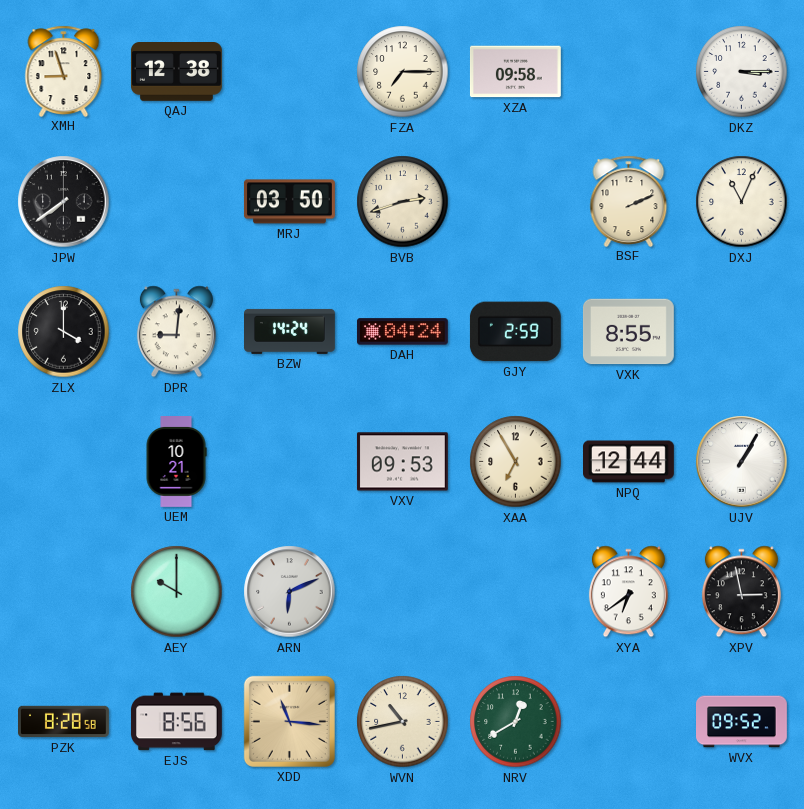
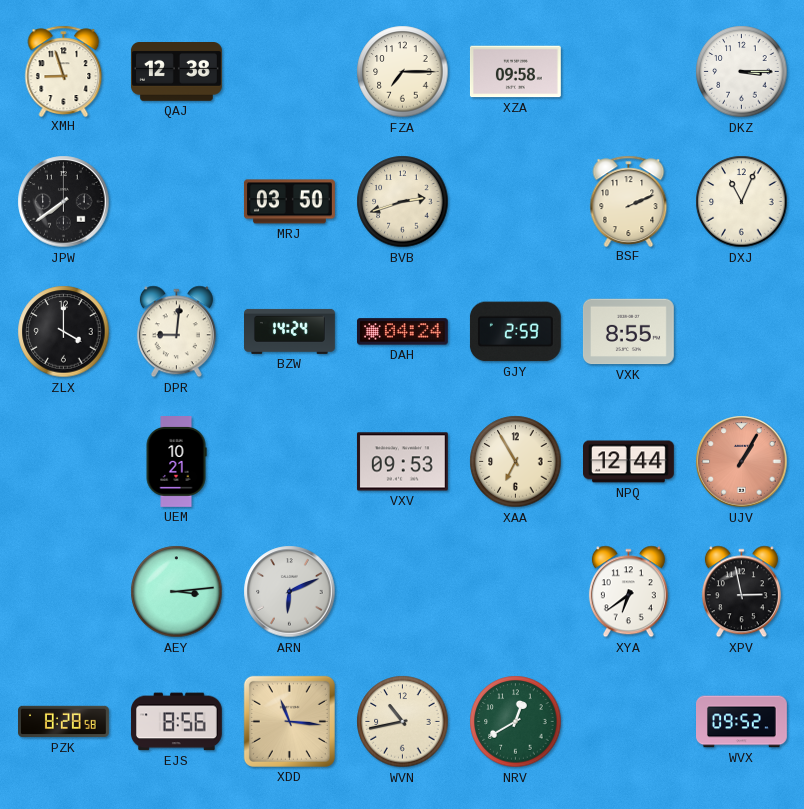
UJV dial: white -> salmon (742, 462)
AEY: 10:00 -> 3:14 (177, 592)
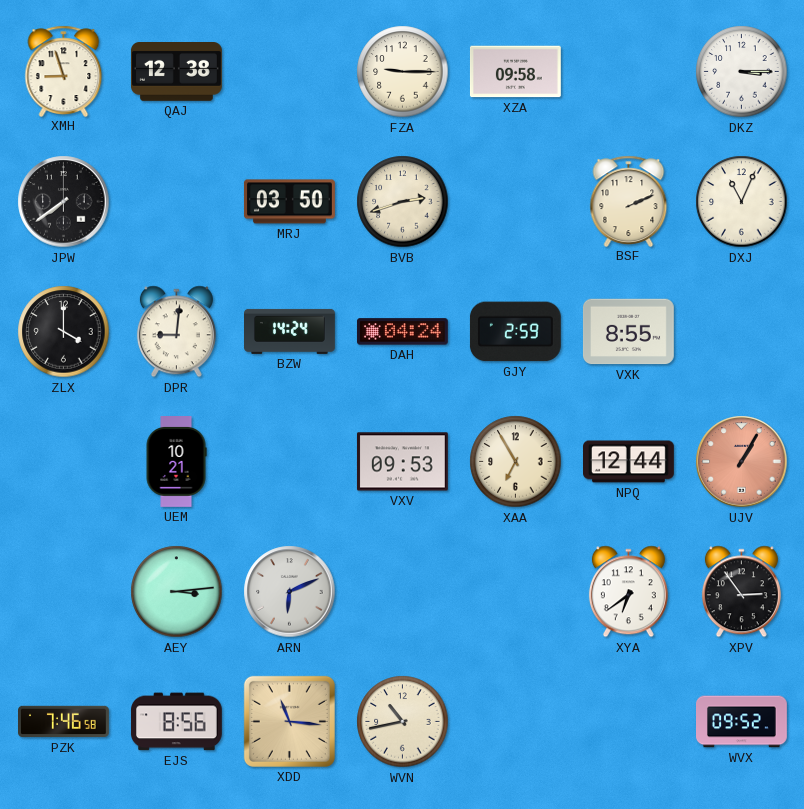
FZA: 7:15 -> 9:15 (403, 72)
XPV: 2:58 -> 2:54 (741, 592)
PZK: 8:28 -> 7:46 (64, 722)
NRV: 12:40 -> none (516, 722)
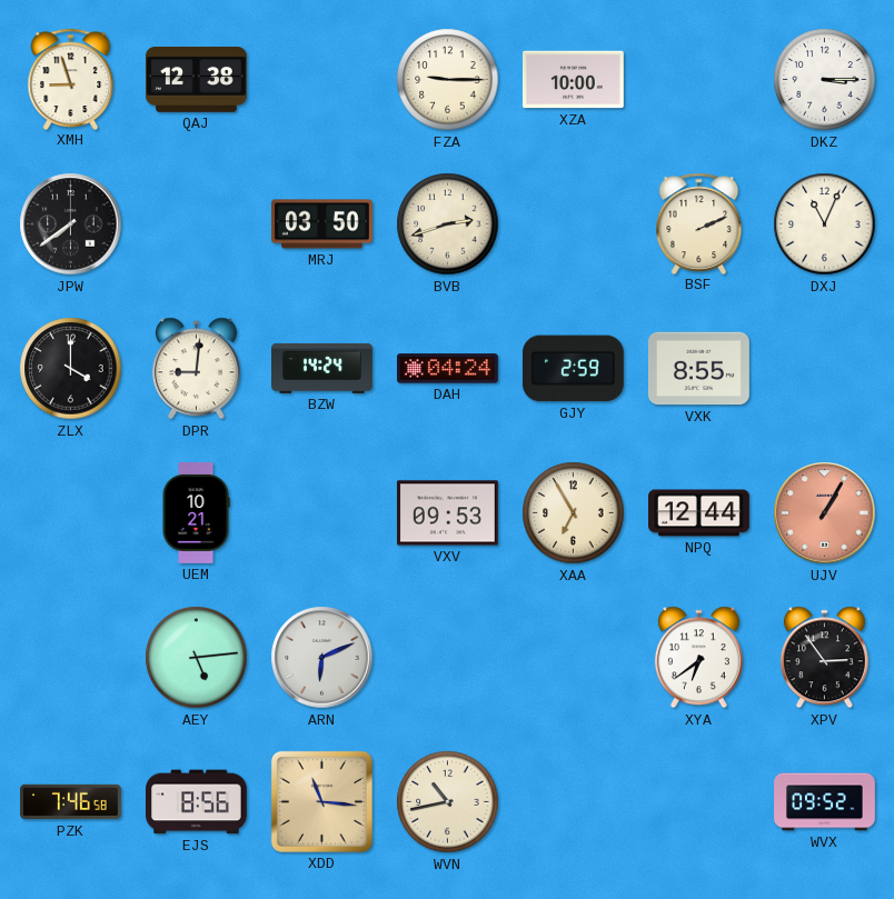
XZA: 09:58 -> 10:00 (573, 80)
AEY: 3:14 -> 5:14 (197, 658)
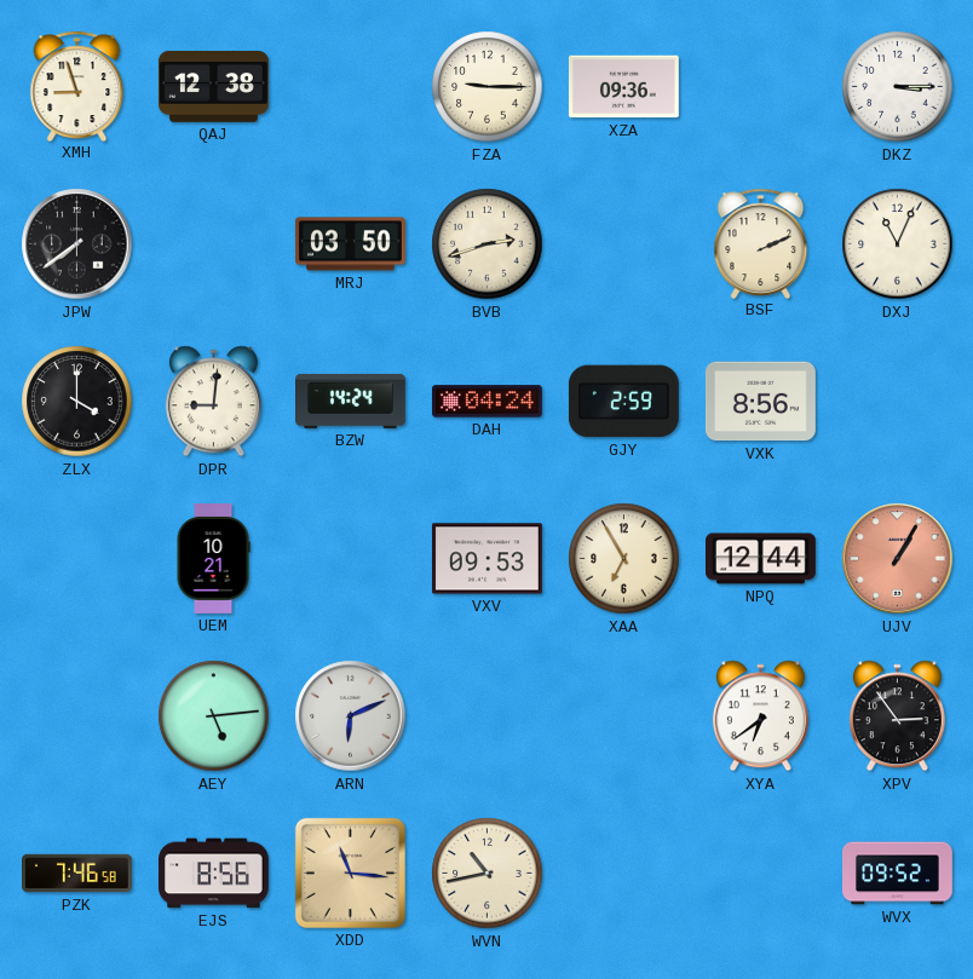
XZA: 10:00 -> 09:36 (623, 87)
VXK: 8:55 -> 8:56 (760, 402)
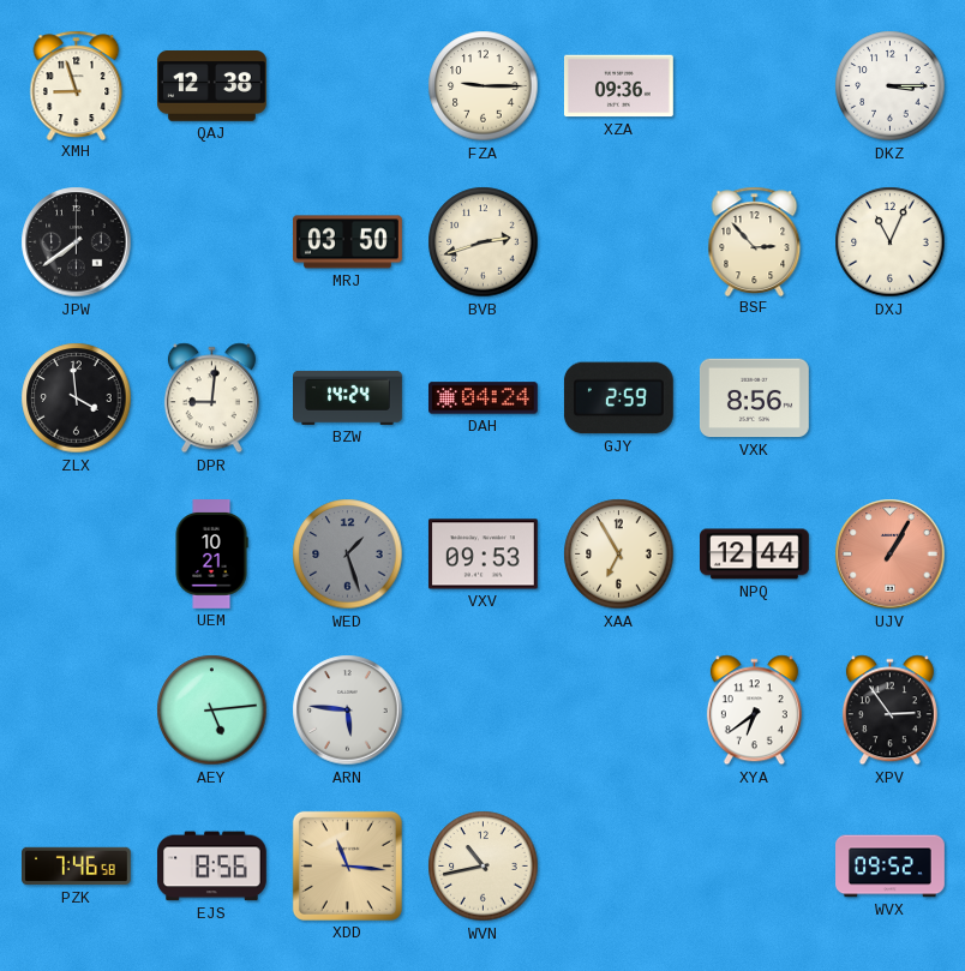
BSF: 2:11 -> 2:53 (755, 241)
ZLX: 4:00 -> 3:59 (77, 398)
WED: none -> 1:27 (348, 555)
ARN: 6:11 -> 5:46 (348, 711)
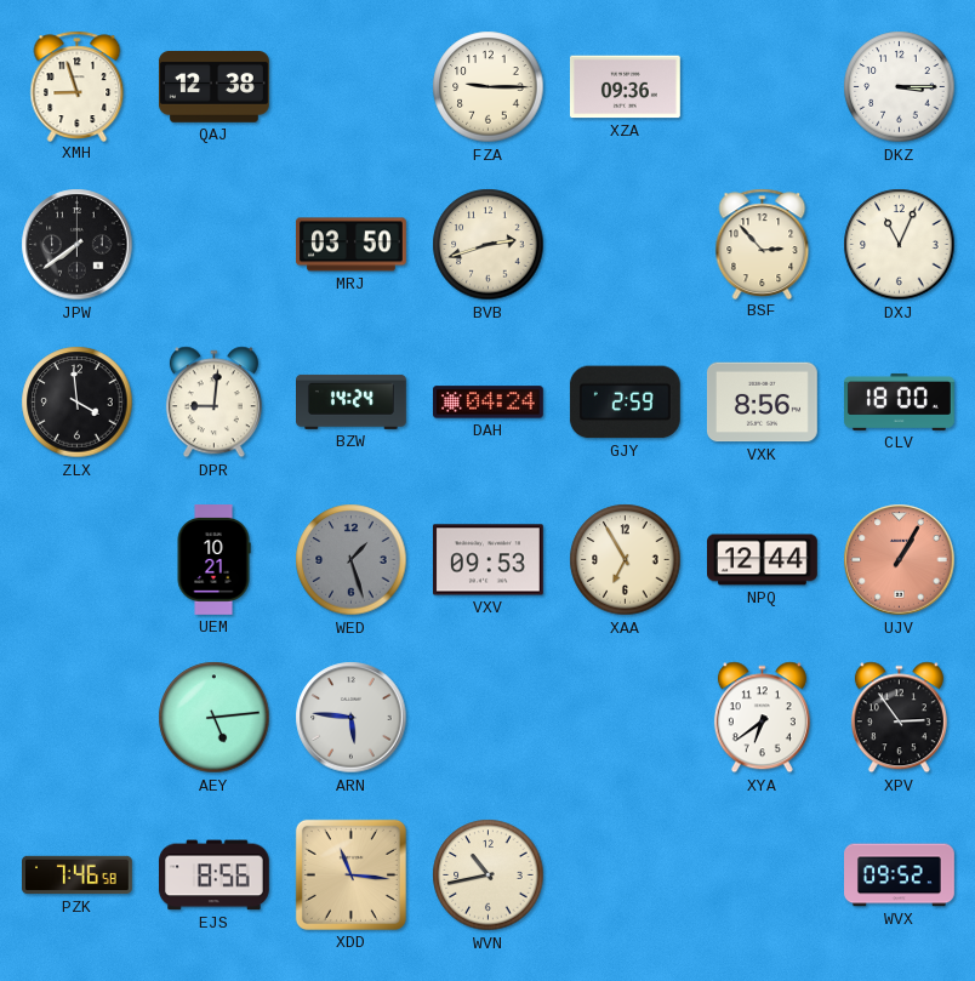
CLV: none -> 18:00 (900, 401)
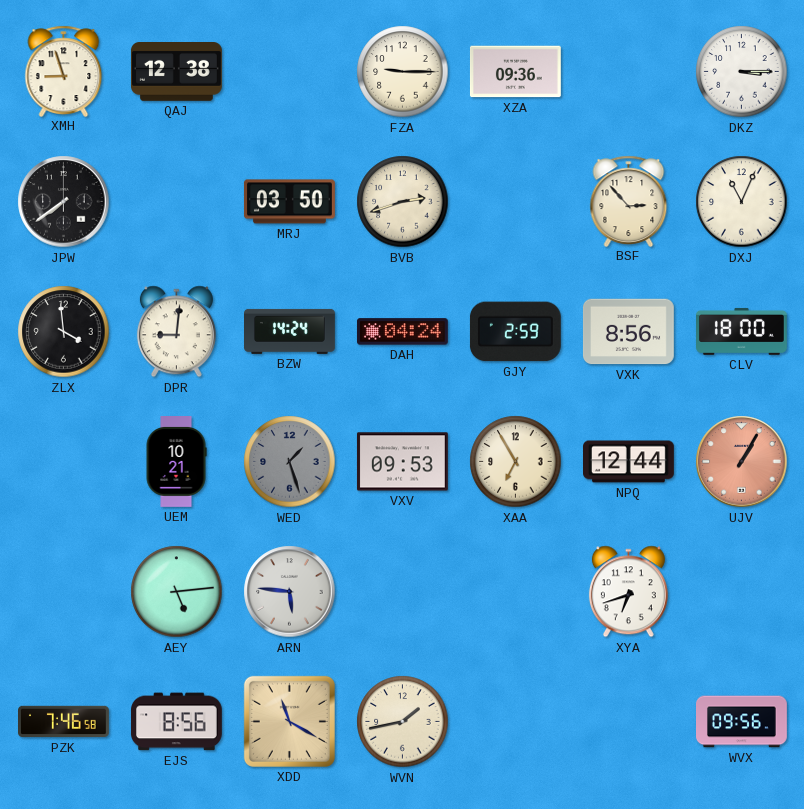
XYA: 6:39 -> 6:42 (628, 592)
XPV: 2:54 -> none (899, 718)
XDD: 11:16 -> 11:20 (289, 721)
WVN: 10:43 -> 1:43 (403, 722)
WVX: 09:52 -> 09:56 (742, 722)
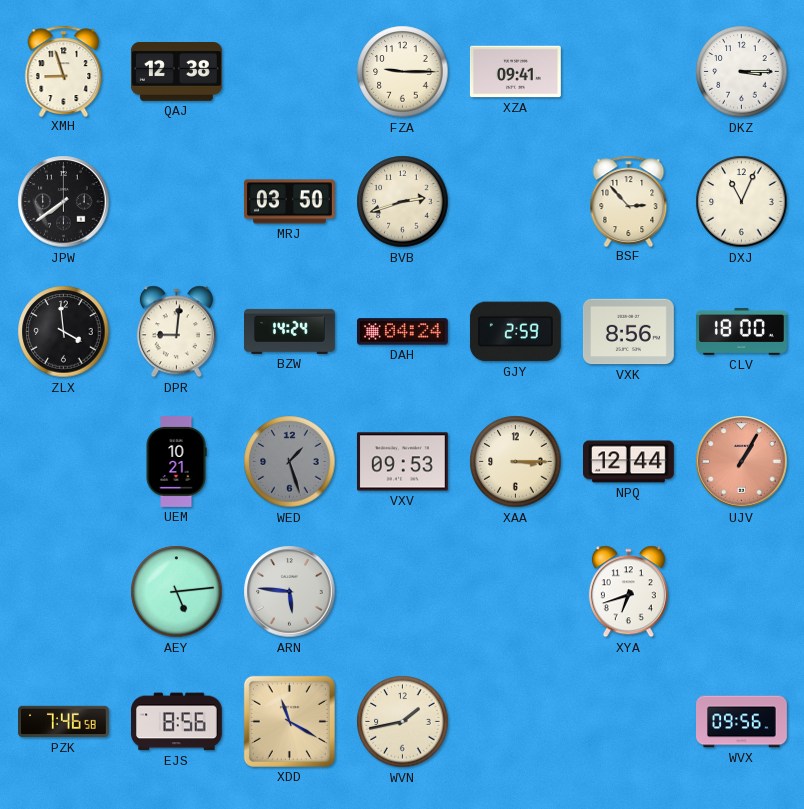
XZA: 09:36 -> 09:41 (515, 72)
XAA: 6:55 -> 3:15 (516, 462)
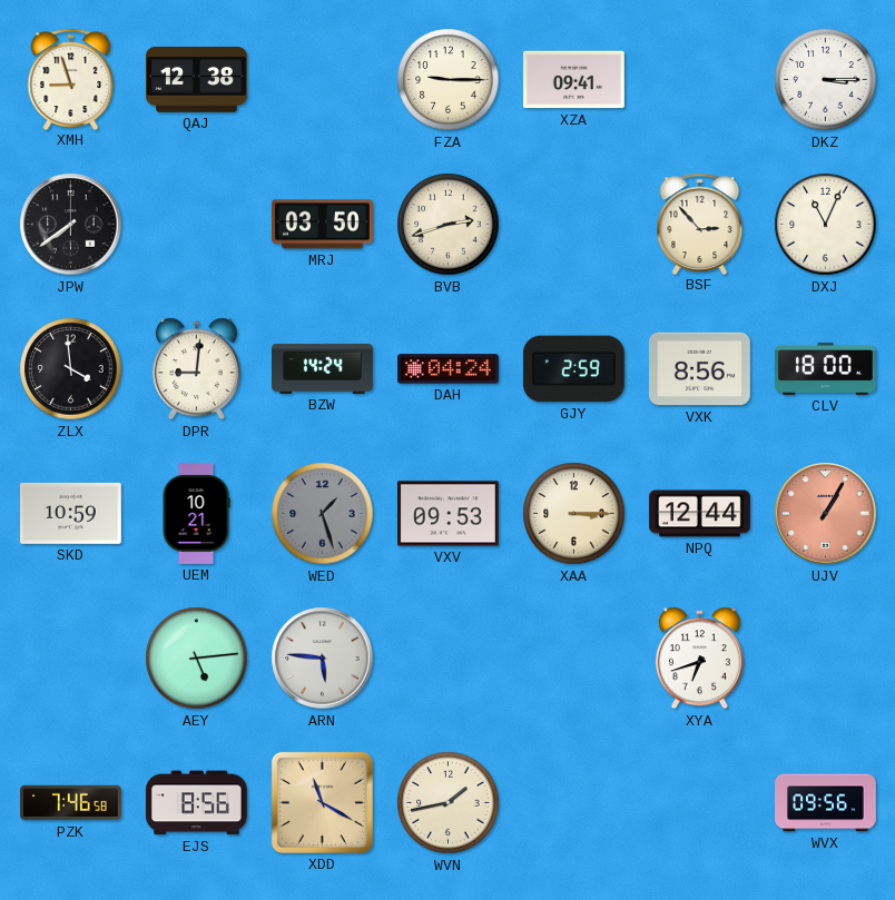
SKD: none -> 10:59 (70, 513)
